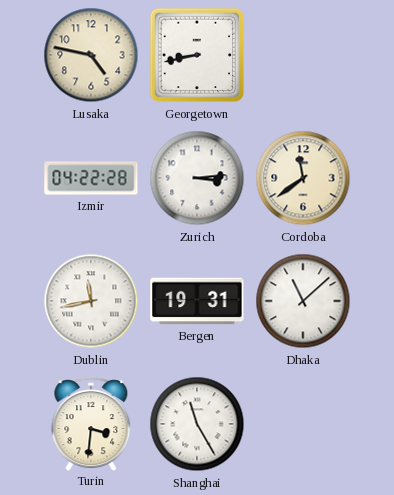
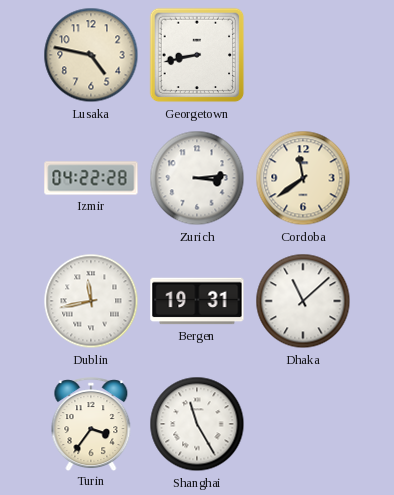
Turin: 3:31 -> 3:36 (91, 424)
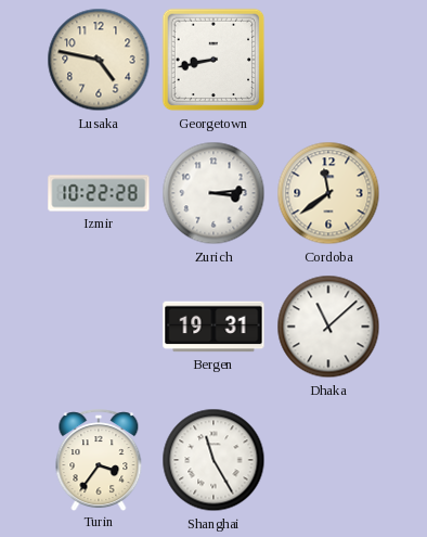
Izmir: 04:22 -> 10:22 (99, 193)
Dublin: 11:43 -> none (91, 301)
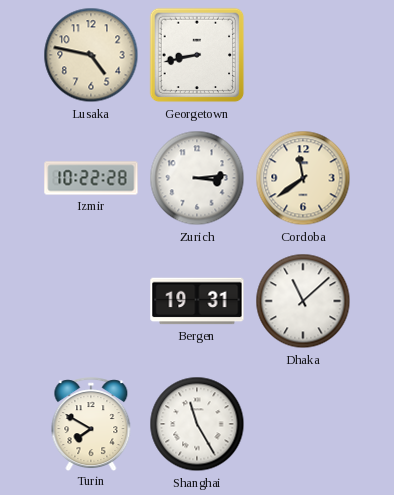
Turin: 3:36 -> 7:50 (91, 424)
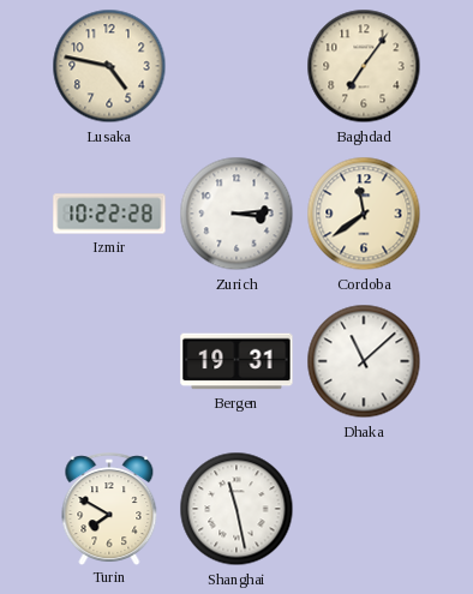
Georgetown: 8:43 -> none (197, 55)
Baghdad: none -> 7:06 (364, 66)
Shanghai: 11:25 -> 11:28 (237, 509)
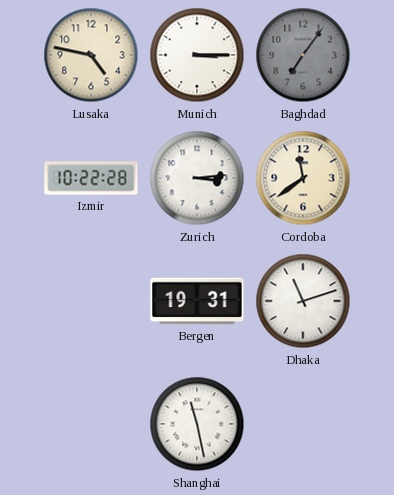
Munich: none -> 3:15 (197, 55)
Baghdad dial: cream -> grey (303, 55)
Dhaka: 11:08 -> 11:12 (303, 301)
Turin: 7:50 -> none (109, 509)
